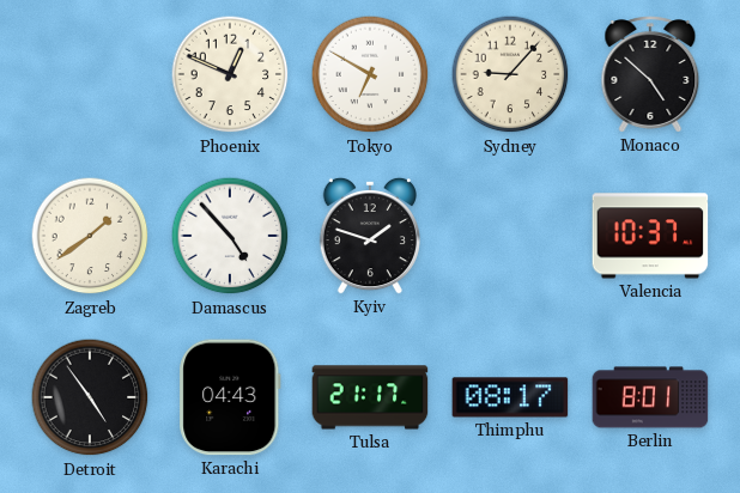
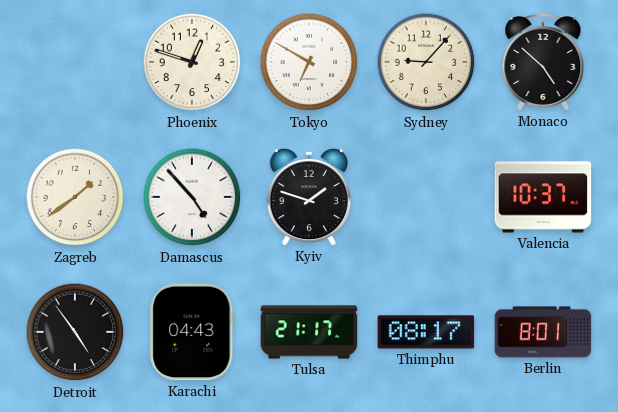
Phoenix: 12:49 -> 12:48 (192, 62)
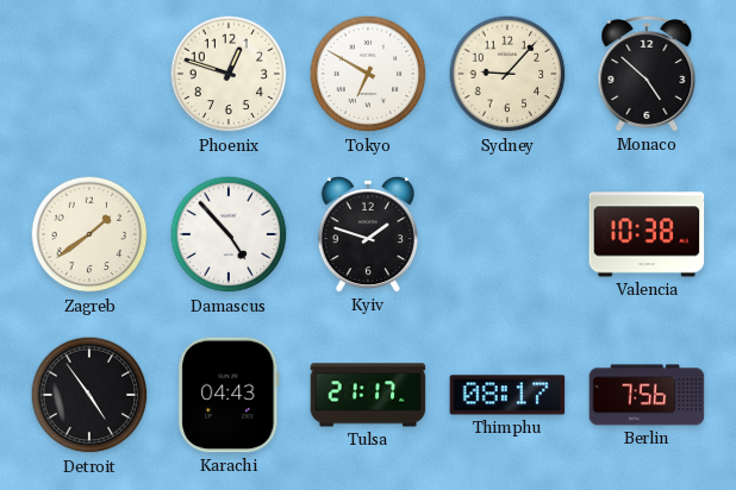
Valencia: 10:37 -> 10:38 (647, 234)
Berlin: 8:01 -> 7:56 (647, 395)
